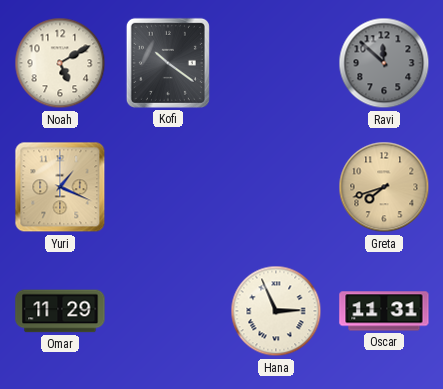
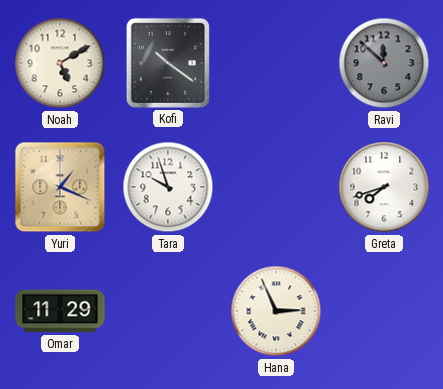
Tara: none -> 9:57 (168, 187)
Greta dial: champagne -> white (384, 187)
Oscar: 11:31 -> none (384, 311)
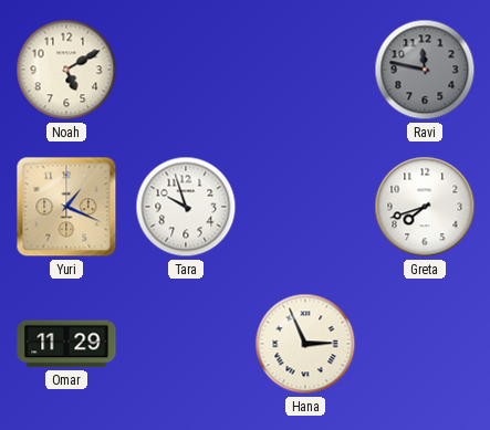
Kofi: 10:21 -> none (168, 63)
Ravi: 11:52 -> 11:47 (425, 70)
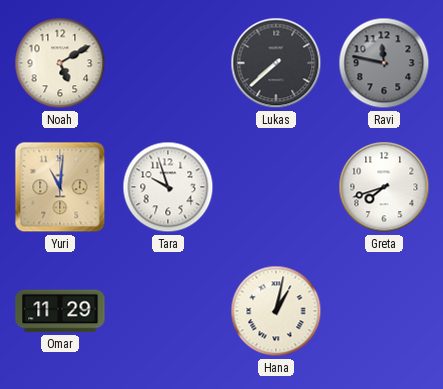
Lukas: none -> 7:38 (276, 63)
Yuri: 1:19 -> 11:01 (60, 187)
Hana: 2:56 -> 1:02 (276, 311)
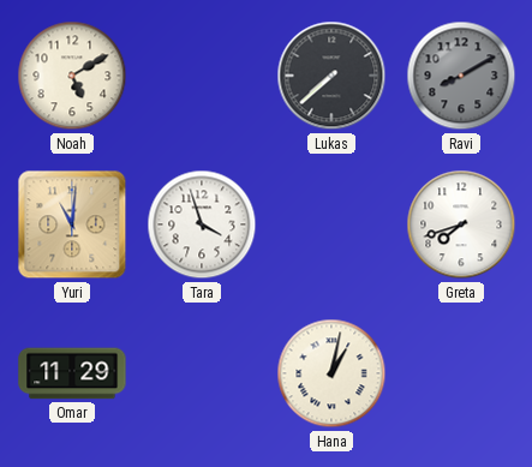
Ravi: 11:47 -> 8:10 (461, 76)
Tara: 9:57 -> 3:57 (202, 224)
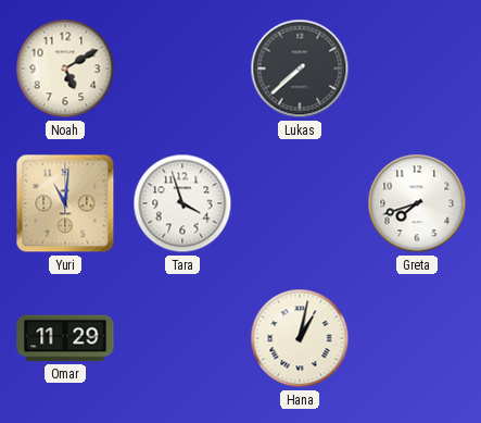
Ravi: 8:10 -> none (461, 76)
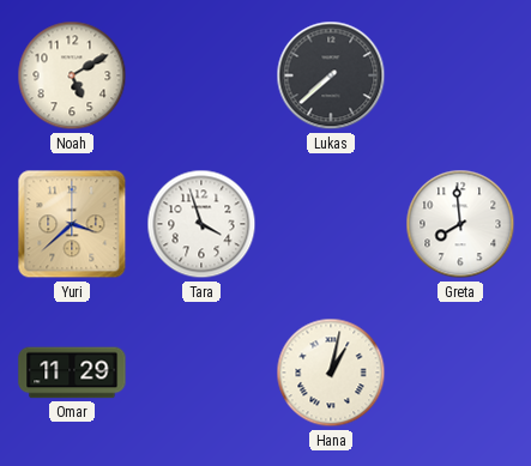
Yuri: 11:01 -> 3:38 (72, 224)
Greta: 7:42 -> 7:59 (460, 224)
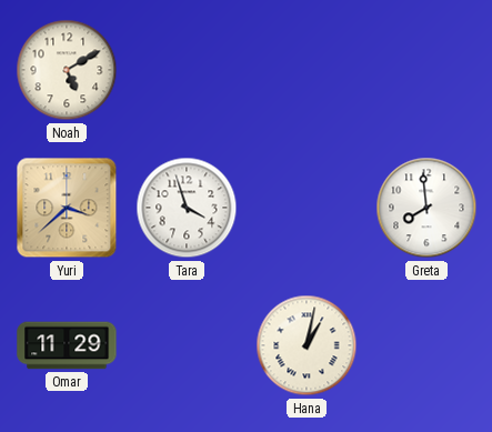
Lukas: 7:38 -> none (331, 75)
